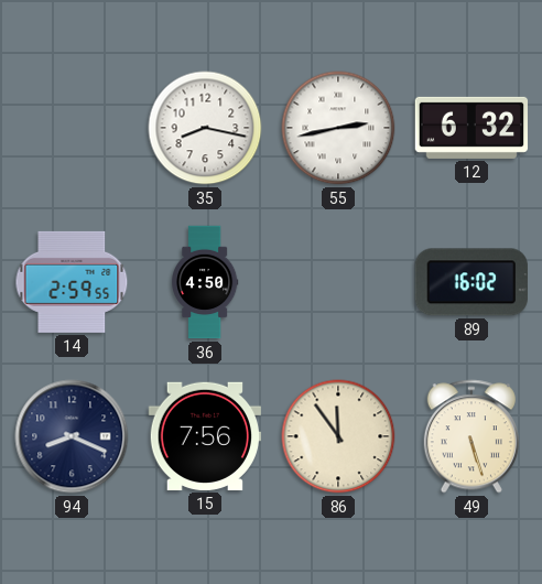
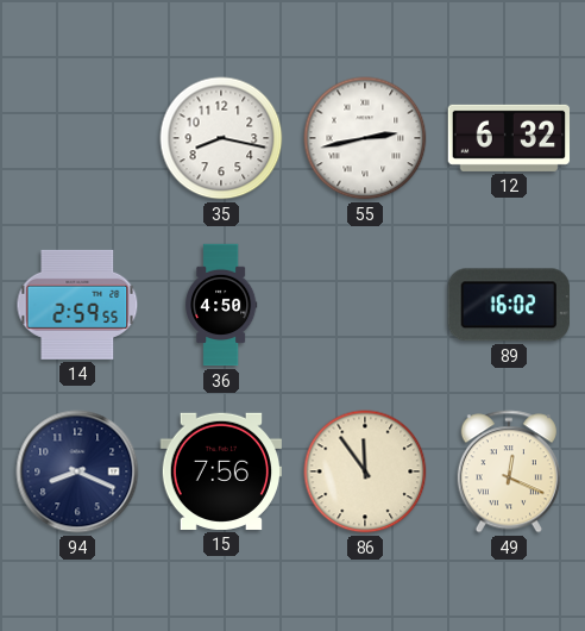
49: 5:27 -> 12:19 (509, 471)
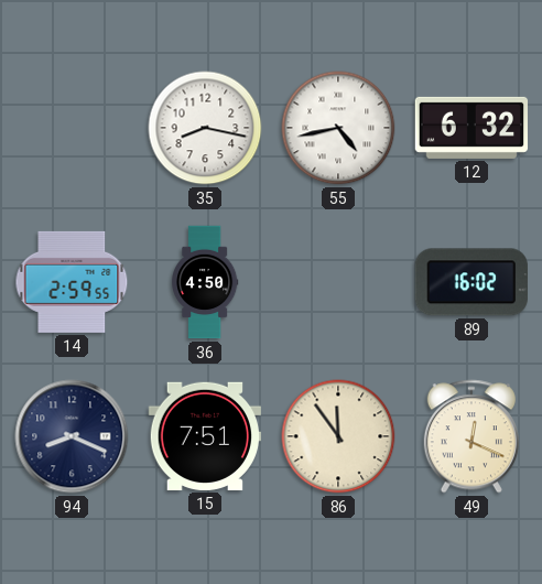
55: 2:43 -> 4:43 (338, 128)
15: 7:56 -> 7:51 (204, 436)
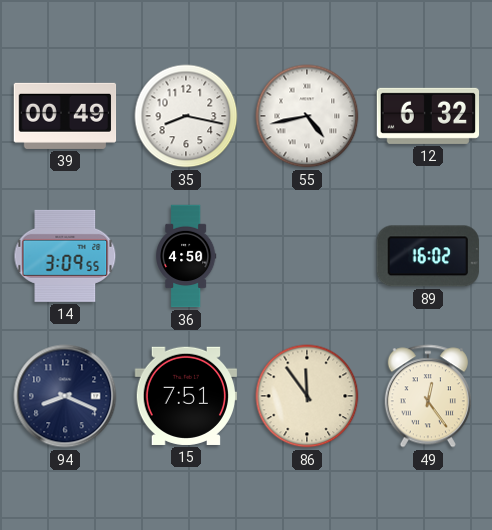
39: none -> 00:49 (65, 116)
14: 2:59 -> 3:09 (65, 256)
49: 12:19 -> 12:24 (428, 396)
